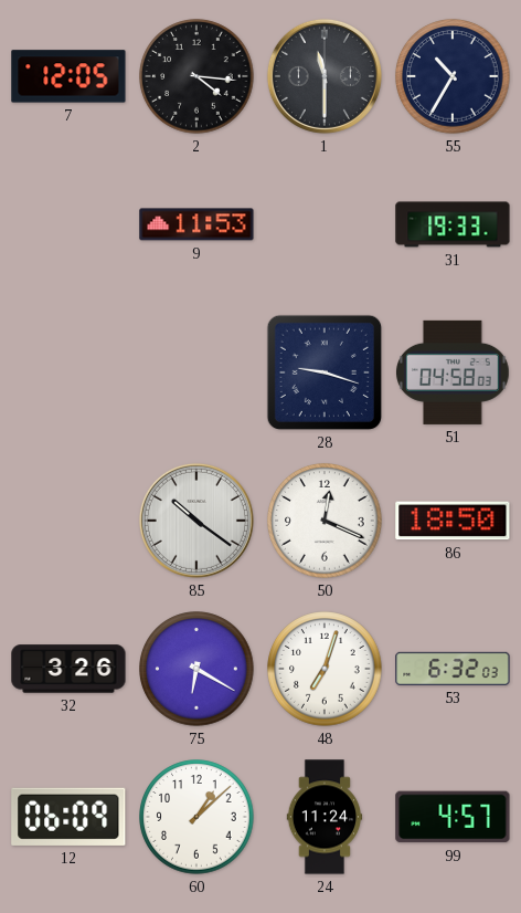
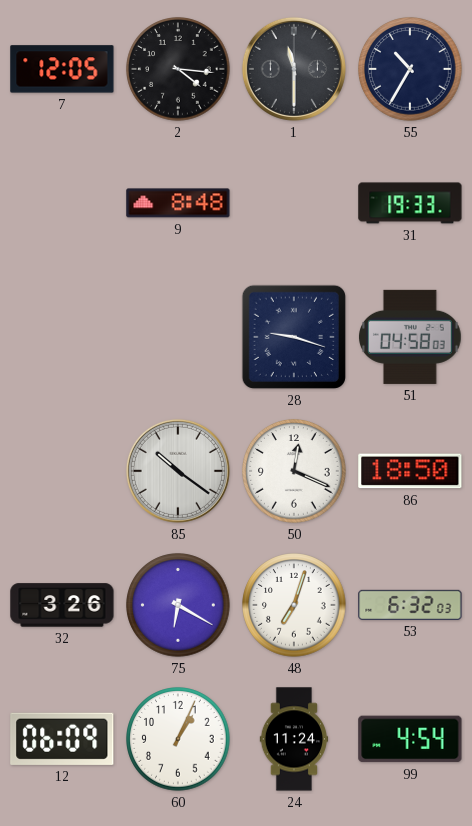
9: 11:53 -> 8:48 (178, 203)
60: 1:08 -> 1:04 (178, 739)
99: 4:57 -> 4:54 (410, 739)
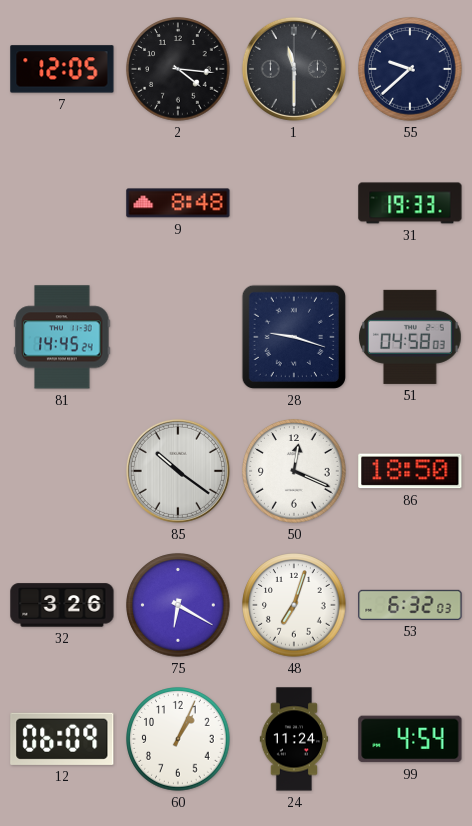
55: 10:35 -> 9:38 (410, 69)
81: none -> 14:45 (62, 337)
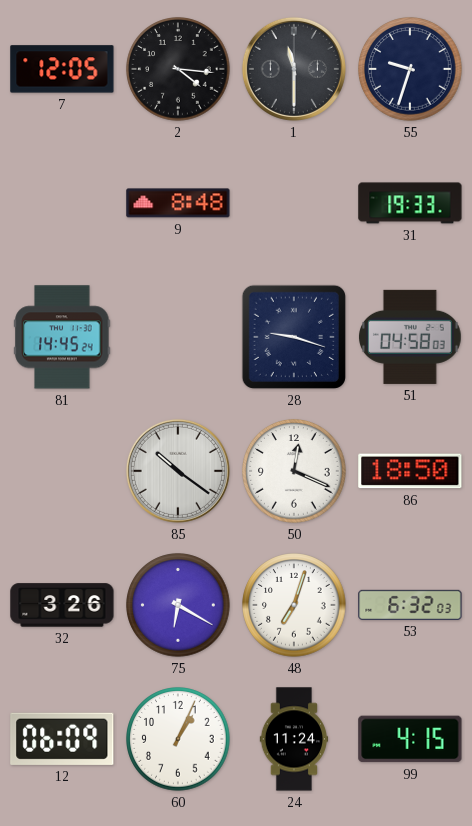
55: 9:38 -> 9:33 (410, 69)
99: 4:54 -> 4:15 (410, 739)
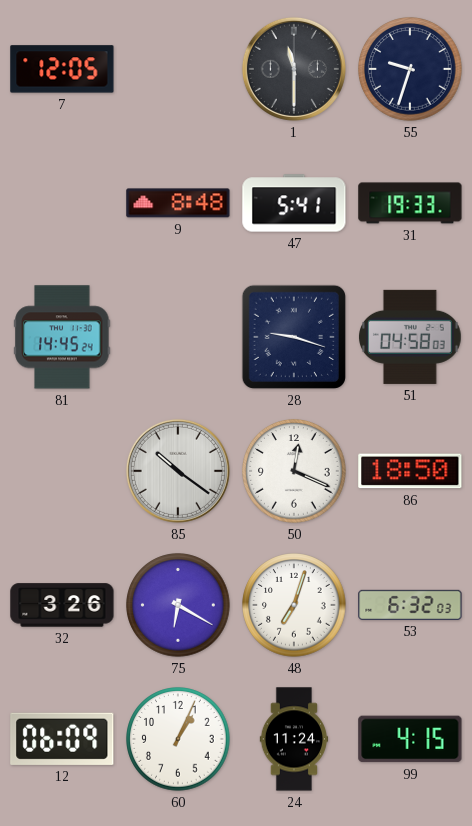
2: 4:16 -> none (178, 69)
47: none -> 5:41 (294, 203)
